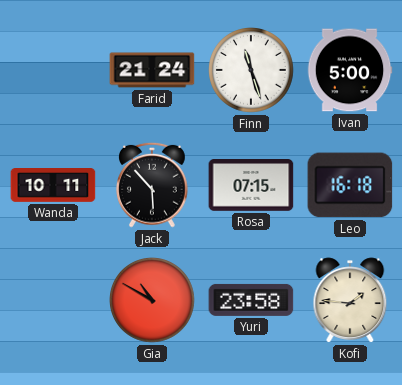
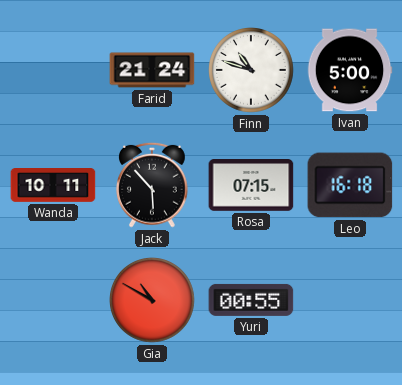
Finn: 11:27 -> 10:48 (252, 71)
Yuri: 23:58 -> 00:55 (251, 300)
Kofi: 1:46 -> none (350, 300)
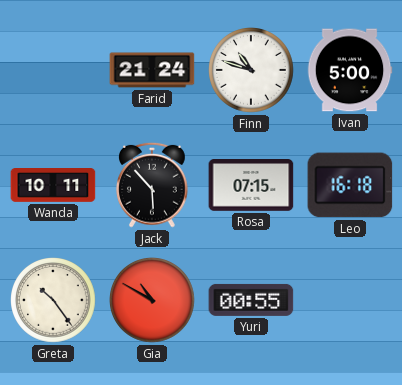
Greta: none -> 10:24 (54, 301)
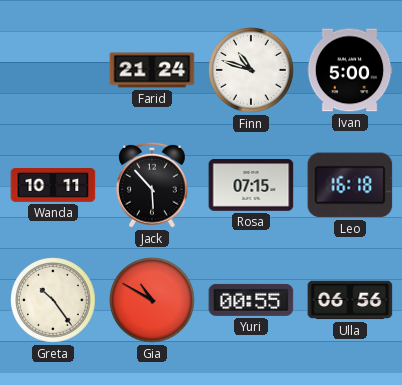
Ulla: none -> 06:56 (350, 300)
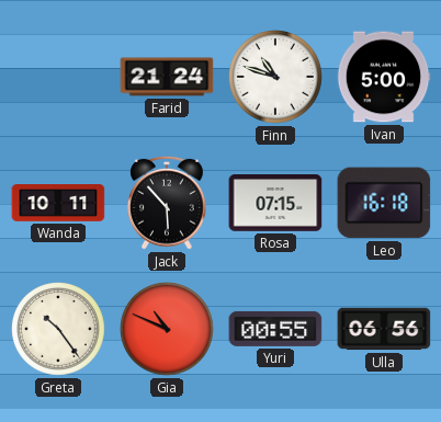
Gia: 10:50 -> 10:49 (168, 330)
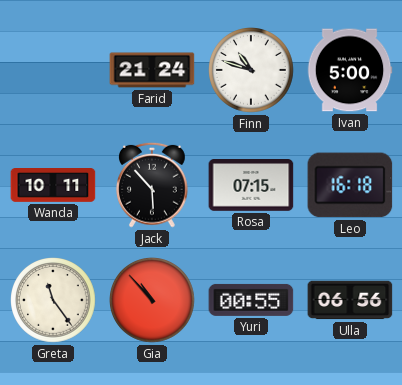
Greta: 10:24 -> 11:24 (54, 301)
Gia: 10:49 -> 10:53 (153, 301)
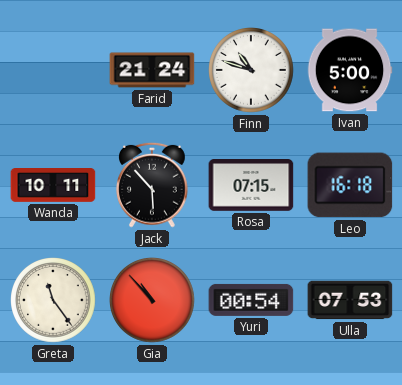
Yuri: 00:55 -> 00:54 (251, 300)
Ulla: 06:56 -> 07:53 (350, 300)
